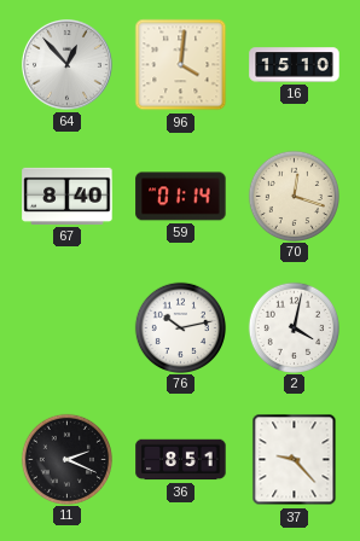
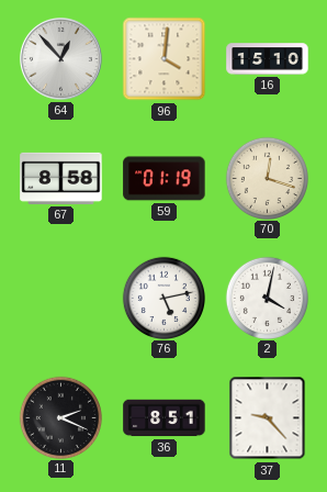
67: 8:40 -> 8:58 (61, 178)
59: 01:14 -> 01:19 (165, 179)
76: 10:13 -> 5:13 (163, 298)
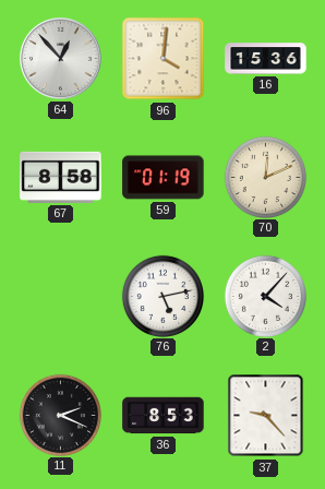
16: 15:10 -> 15:36 (266, 59)
70: 12:18 -> 12:11 (265, 177)
2: 4:02 -> 4:07 (265, 296)
36: 8:51 -> 8:53 (164, 416)
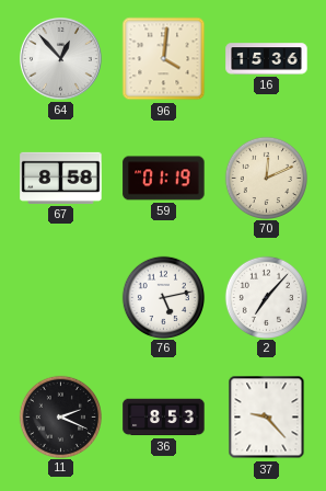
2: 4:07 -> 7:07 (266, 297)
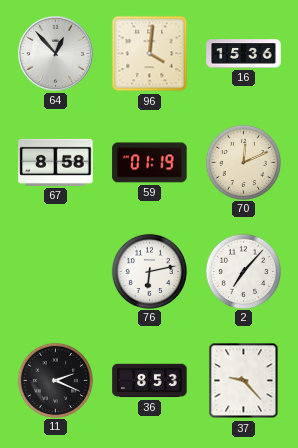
76: 5:13 -> 6:13 (149, 271)
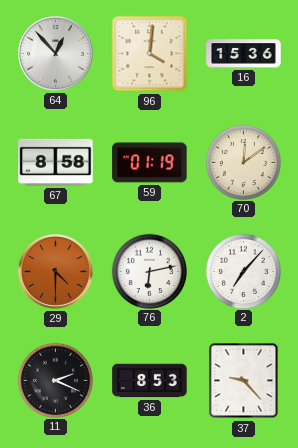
70: 12:11 -> 12:09 (243, 162)
29: none -> 4:30 (56, 272)
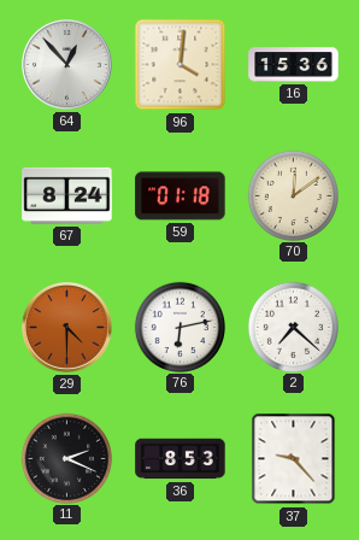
67: 8:58 -> 8:24 (67, 195)
59: 01:19 -> 01:18 (181, 196)
2: 7:07 -> 7:22 (293, 327)
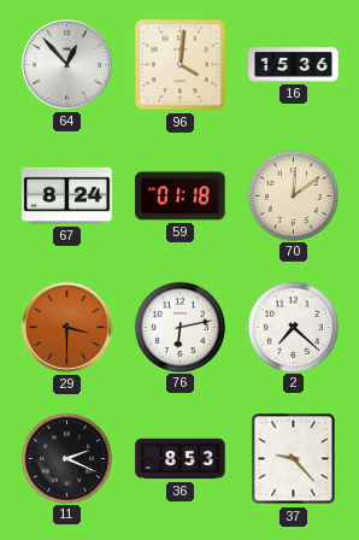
29: 4:30 -> 3:30 (67, 328)
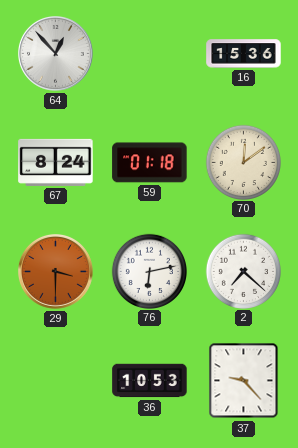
96: 4:01 -> none (181, 65)
11: 2:19 -> none (66, 458)
36: 8:53 -> 10:53 (150, 381)
